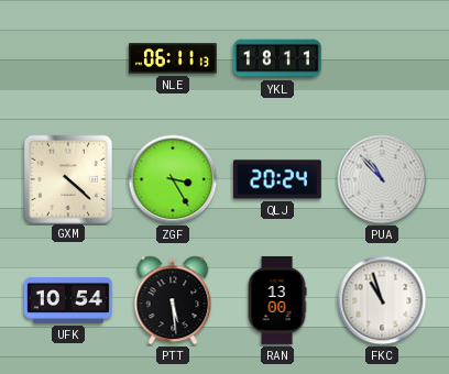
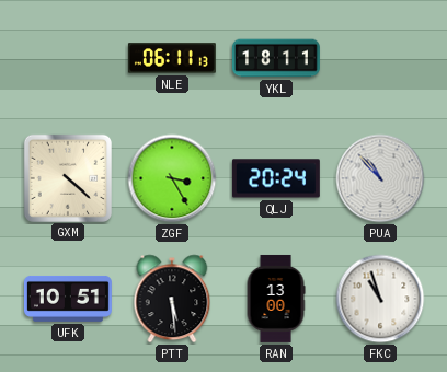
UFK: 10:54 -> 10:51 (68, 299)
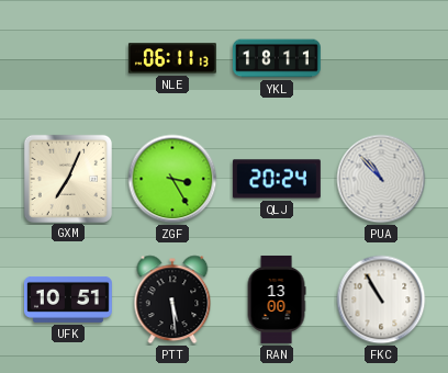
GXM: 4:22 -> 7:04 (67, 178)
FKC: 10:57 -> 10:55 (381, 299)
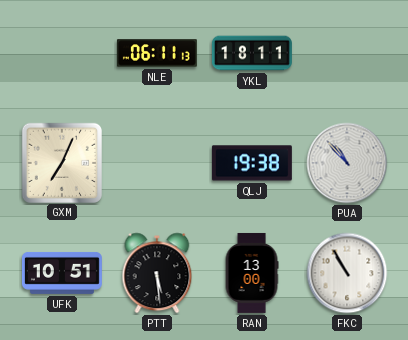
ZGF: 3:25 -> none (172, 179)
QLJ: 20:24 -> 19:38 (252, 163)
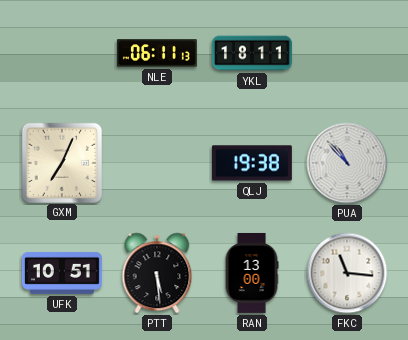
FKC: 10:55 -> 11:16 (347, 273)
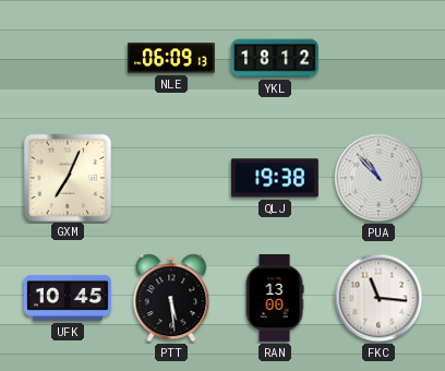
NLE: 06:11 -> 06:09 (171, 58)
YKL: 18:11 -> 18:12 (275, 58)
UFK: 10:51 -> 10:45 (68, 298)
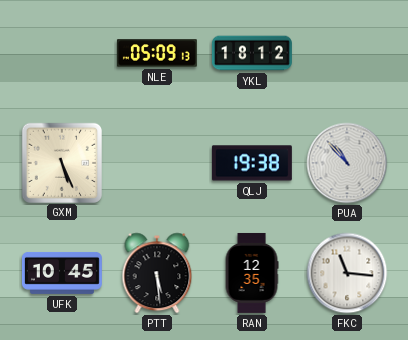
NLE: 06:09 -> 05:09 (157, 53)
GXM: 7:04 -> 5:26 (61, 162)
RAN: 13:00 -> 12:35 (252, 273)
